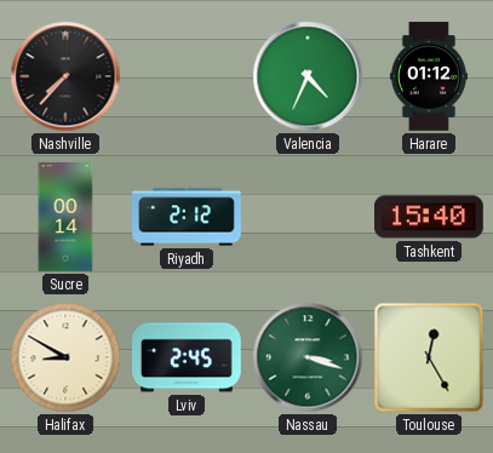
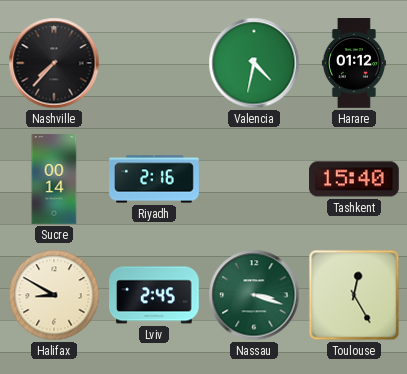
Valencia: 4:34 -> 4:32 (254, 63)
Riyadh: 2:12 -> 2:16 (154, 179)
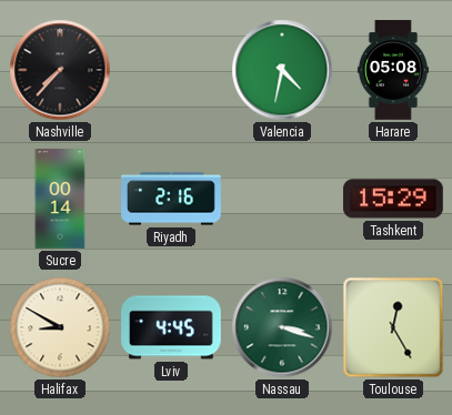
Harare: 01:12 -> 05:08 (393, 70)
Tashkent: 15:40 -> 15:29 (394, 199)
Lviv: 2:45 -> 4:45 (172, 327)
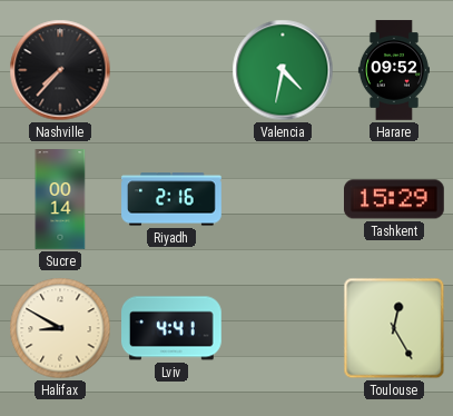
Harare: 05:08 -> 09:52 (394, 70)
Lviv: 4:45 -> 4:41 (173, 328)
Nassau: 3:18 -> none (282, 327)
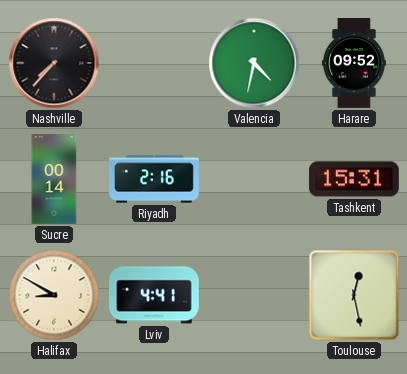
Tashkent: 15:29 -> 15:31 (355, 179)
Toulouse: 12:25 -> 12:28 (354, 295)
